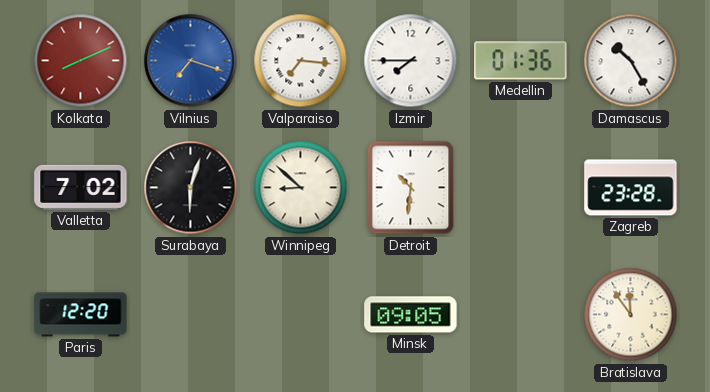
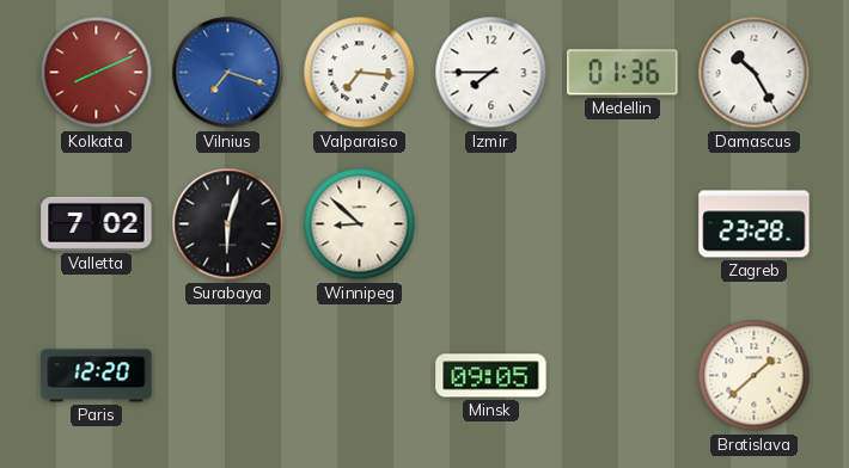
Detroit: 10:31 -> none (411, 188)
Bratislava: 11:54 -> 1:38 (755, 376)
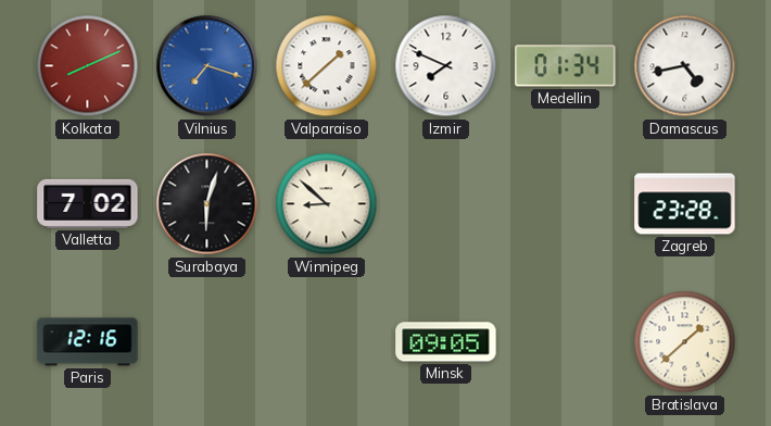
Valparaiso: 7:16 -> 1:38 (327, 66)
Izmir: 7:45 -> 7:49 (446, 66)
Medellin: 01:36 -> 01:34 (566, 66)
Damascus: 10:25 -> 4:43 (685, 66)
Paris: 12:20 -> 12:16 (88, 342)
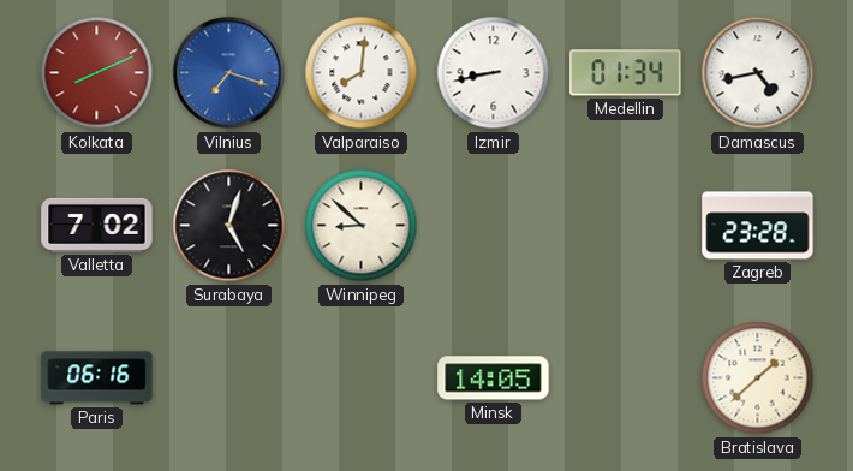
Valparaiso: 1:38 -> 8:01 (362, 73)
Izmir: 7:49 -> 8:43 (494, 73)
Surabaya: 6:03 -> 5:03 (229, 226)
Paris: 12:16 -> 06:16 (97, 378)
Minsk: 09:05 -> 14:05 (494, 378)
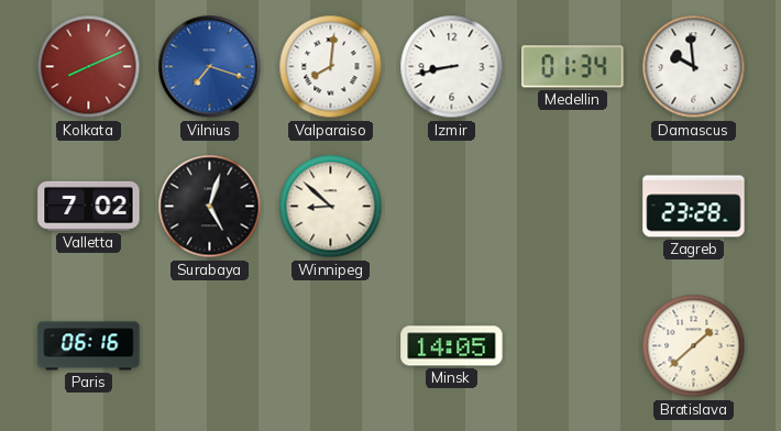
Damascus: 4:43 -> 9:59 (694, 67)
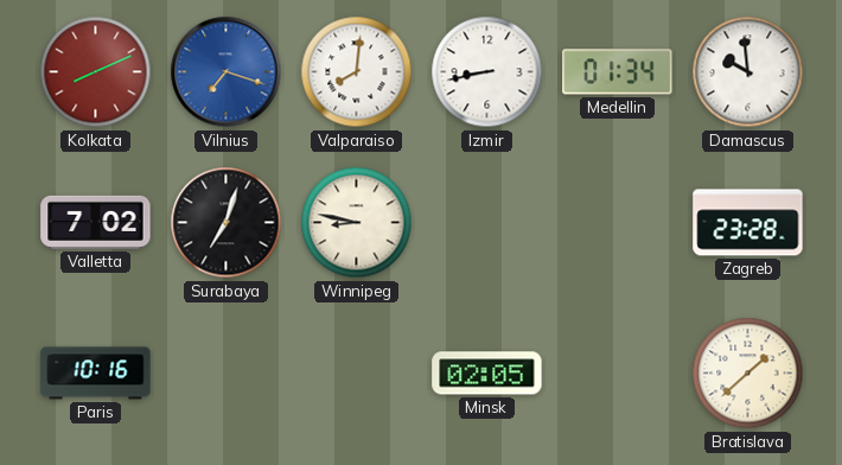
Surabaya: 5:03 -> 7:03 (227, 223)
Winnipeg: 8:52 -> 8:47 (357, 223)
Paris: 06:16 -> 10:16 (96, 374)
Minsk: 14:05 -> 02:05 (487, 374)
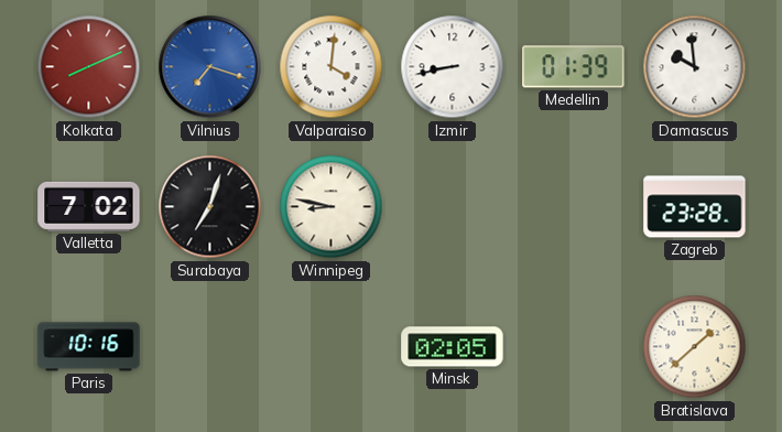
Valparaiso: 8:01 -> 4:01 (332, 67)
Medellin: 01:34 -> 01:39 (574, 67)
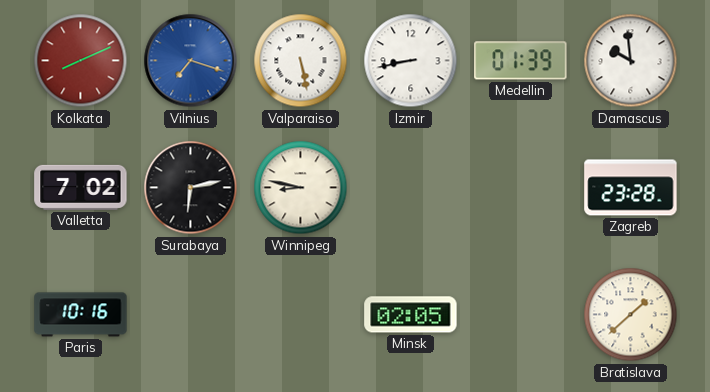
Valparaiso: 4:01 -> 5:28 (301, 61)
Surabaya: 7:03 -> 6:13 (191, 188)
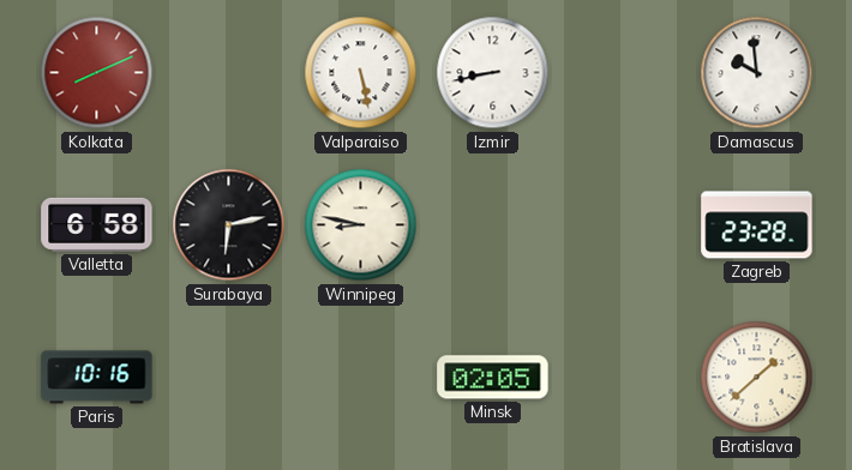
Vilnius: 7:18 -> none (191, 61)
Medellin: 01:39 -> none (521, 61)
Valletta: 7:02 -> 6:58 (97, 224)
